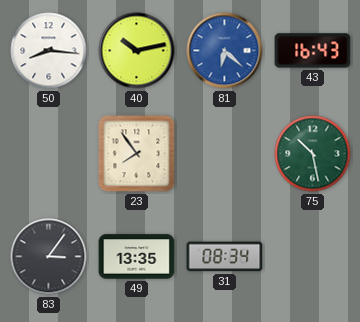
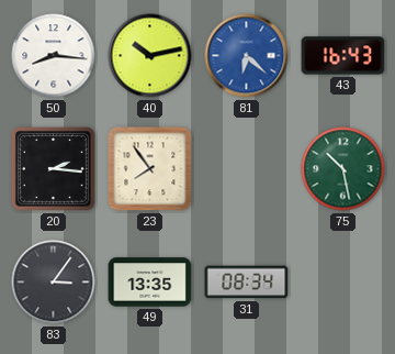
20: none -> 2:16 (54, 169)
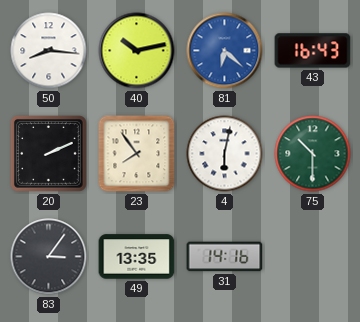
20: 2:16 -> 2:11 (49, 154)
4: none -> 6:02 (225, 154)
75: 10:28 -> 10:30 (313, 154)
31: 08:34 -> 14:16 (225, 257)
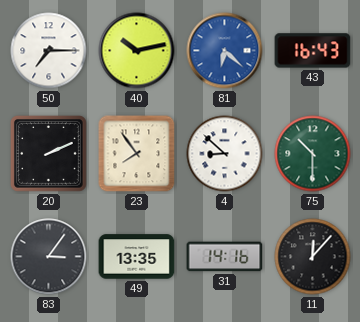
50: 8:16 -> 7:15 (49, 51)
4: 6:02 -> 8:52 (225, 154)
11: none -> 12:07 (313, 257)
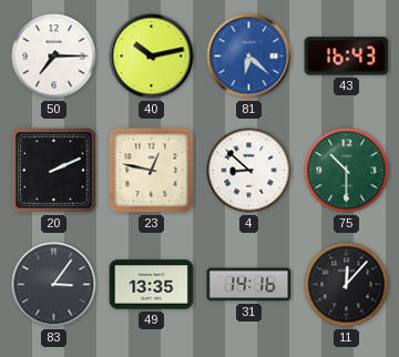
23: 7:54 -> 12:47 (152, 171)
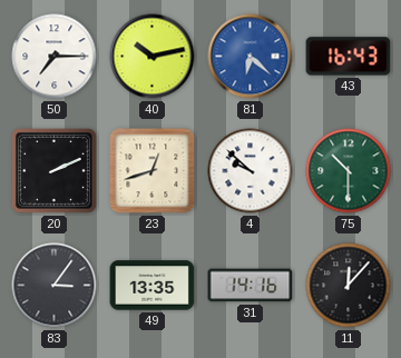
23: 12:47 -> 12:42 (153, 171)
4: 8:52 -> 9:52 (251, 171)
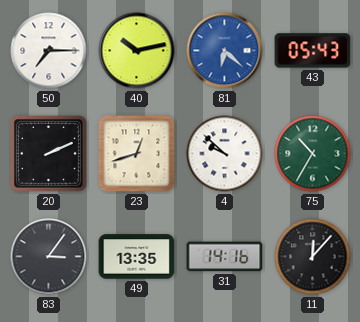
43: 16:43 -> 05:43 (313, 51)
75: 10:30 -> 10:35 (313, 154)
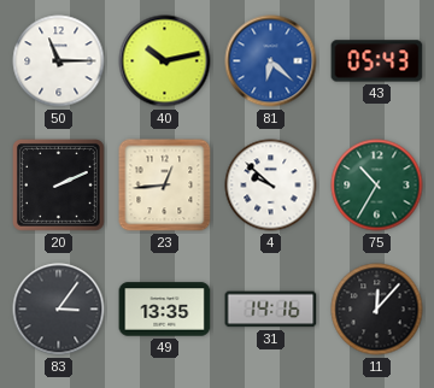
50: 7:15 -> 11:15 (59, 61)
23: 12:42 -> 12:44 (165, 186)
